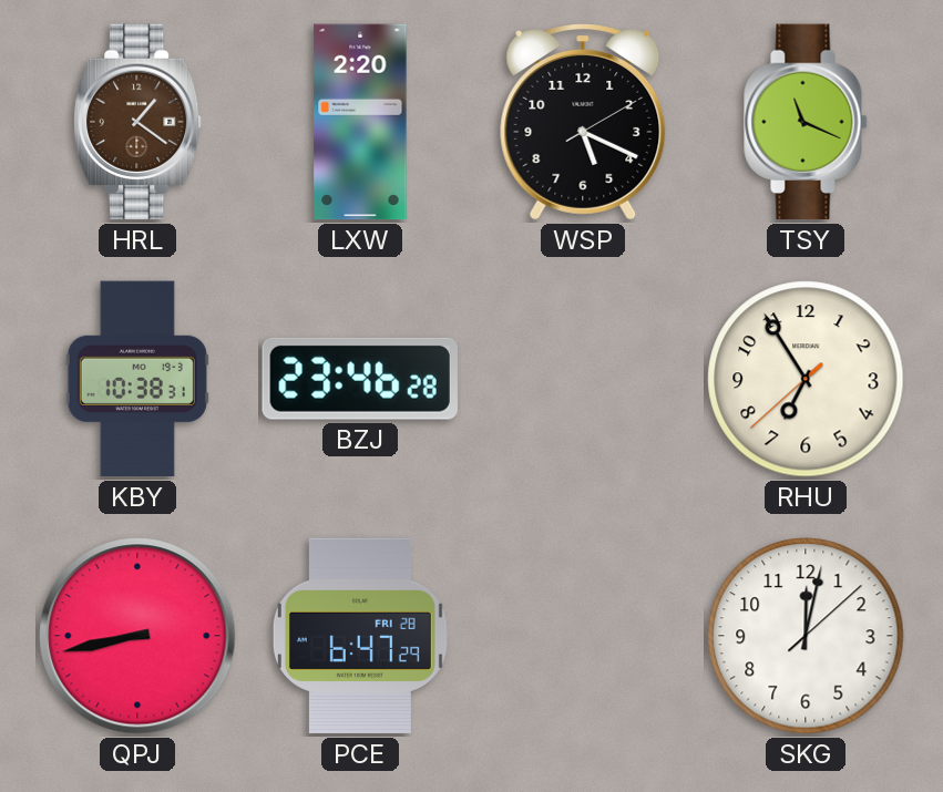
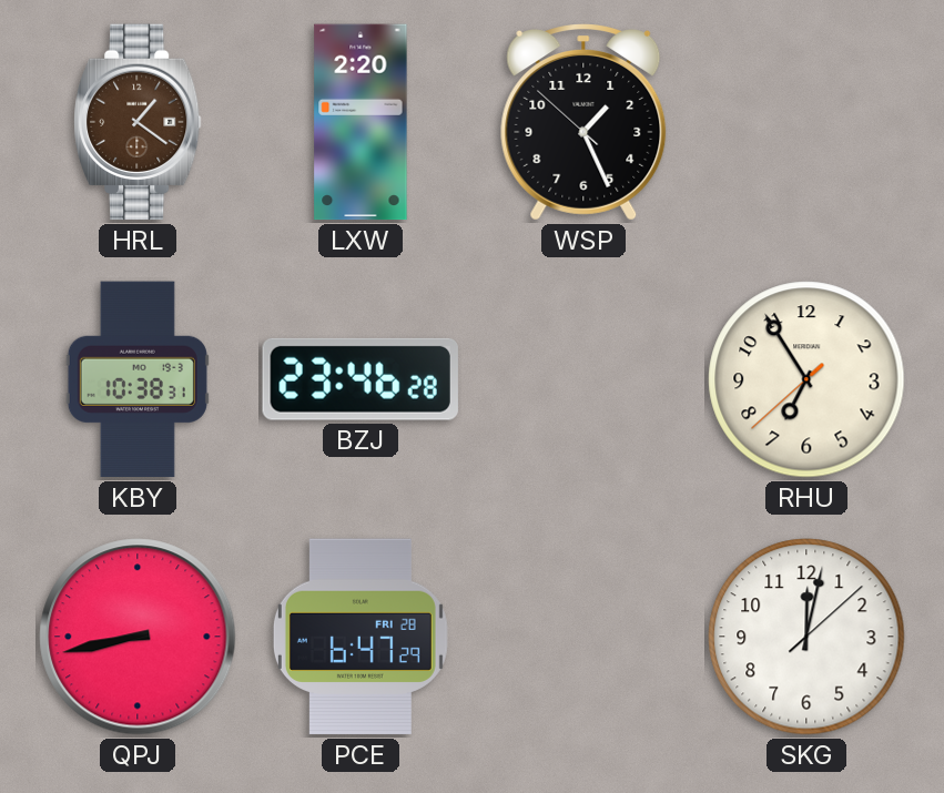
WSP: 5:19 -> 1:25 (583, 123)
TSY: 11:19 -> none (806, 122)
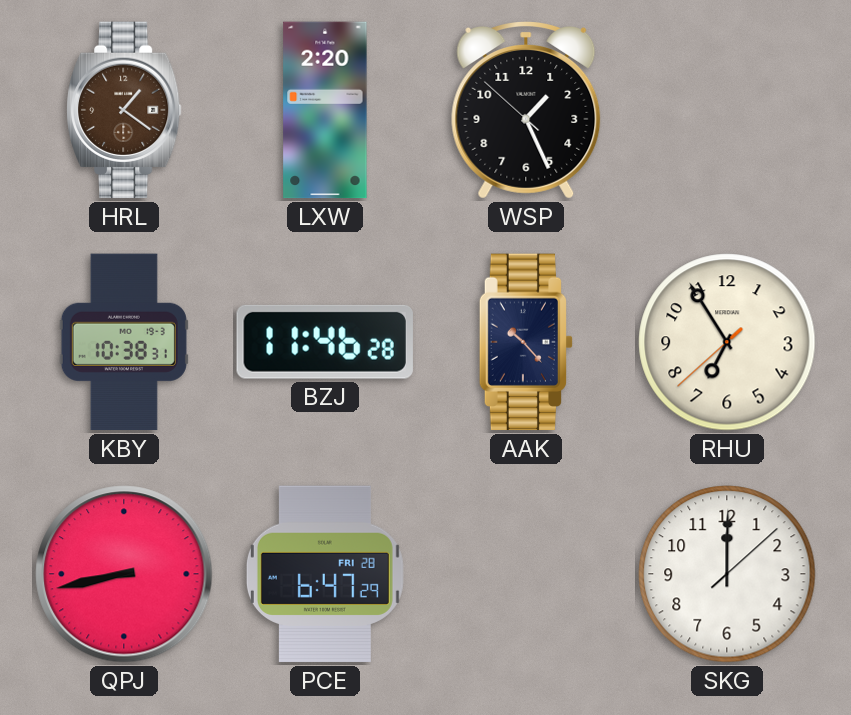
BZJ: 23:46 -> 11:46 (325, 342)
AAK: none -> 10:23 (526, 342)
SKG: 12:02 -> 12:00 (727, 574)
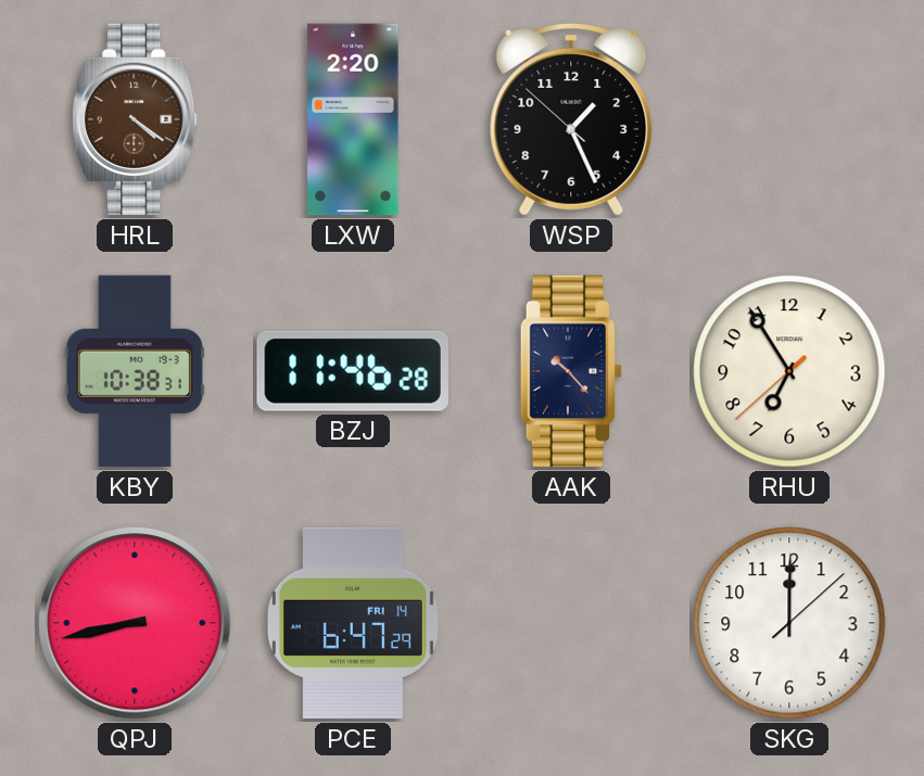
HRL: 1:21 -> 4:21 (136, 119)
PCE date: FRI 28 -> FRI 14 (353, 623)
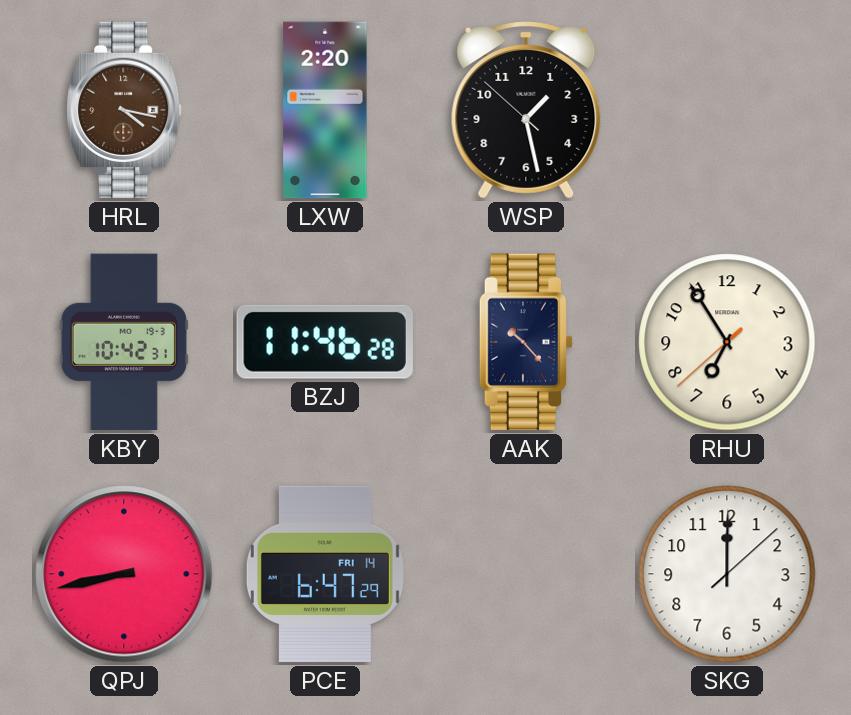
HRL: 4:21 -> 4:17 (125, 110)
WSP: 1:25 -> 1:27 (526, 111)
KBY: 10:38 -> 10:42 (124, 342)
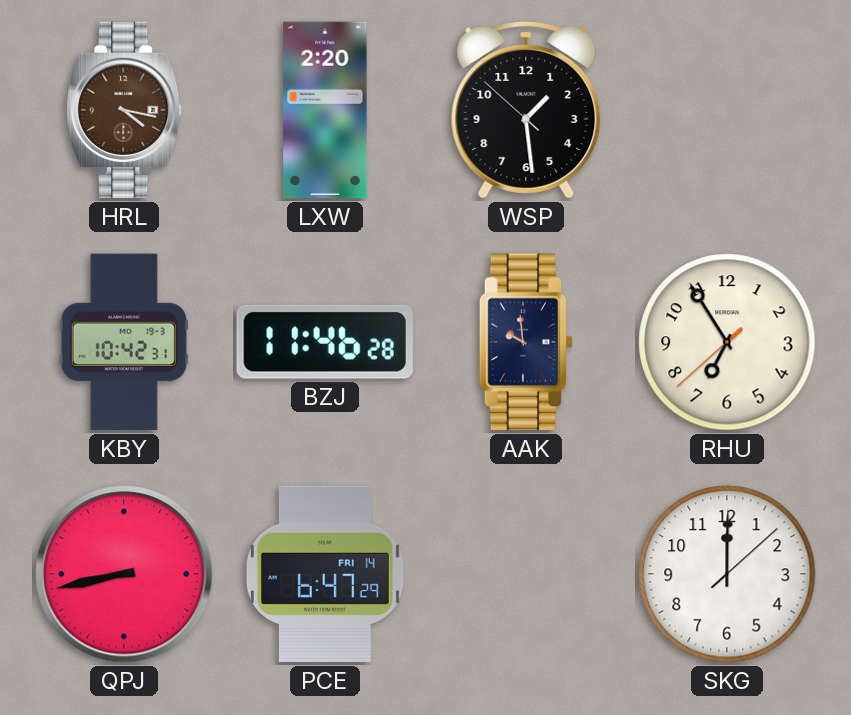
WSP: 1:27 -> 1:28 (526, 111)
AAK: 10:23 -> 9:59 (526, 342)
